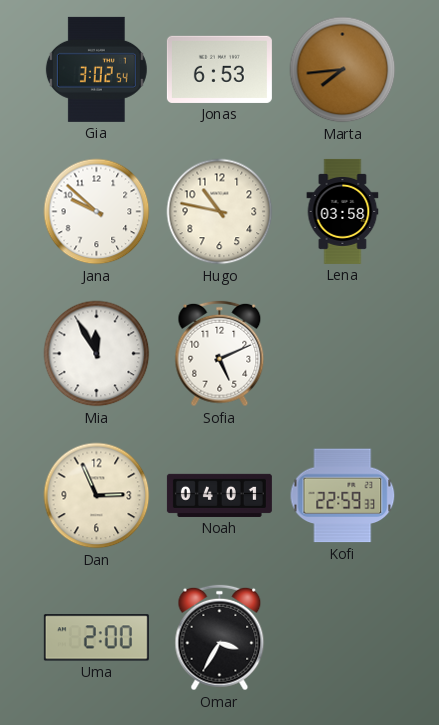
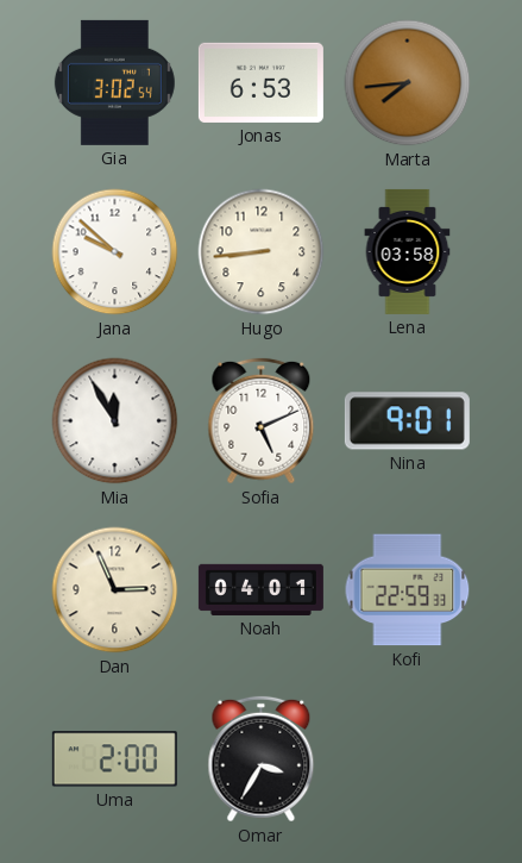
Hugo: 10:47 -> 8:44 (262, 252)
Nina: none -> 9:01 (407, 421)
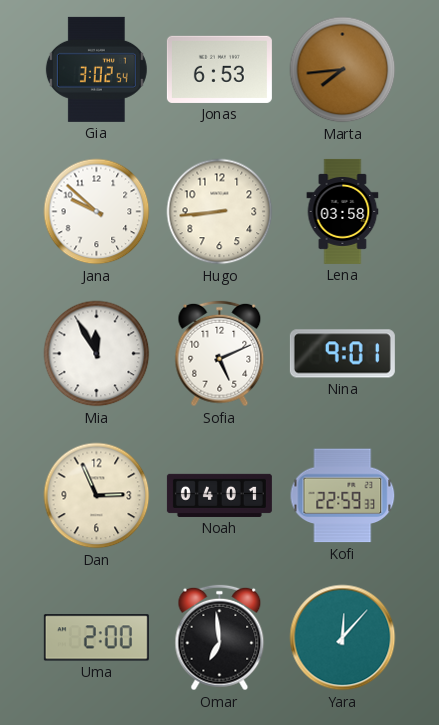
Omar: 3:35 -> 6:59 (220, 638)
Yara: none -> 12:07 (343, 638)
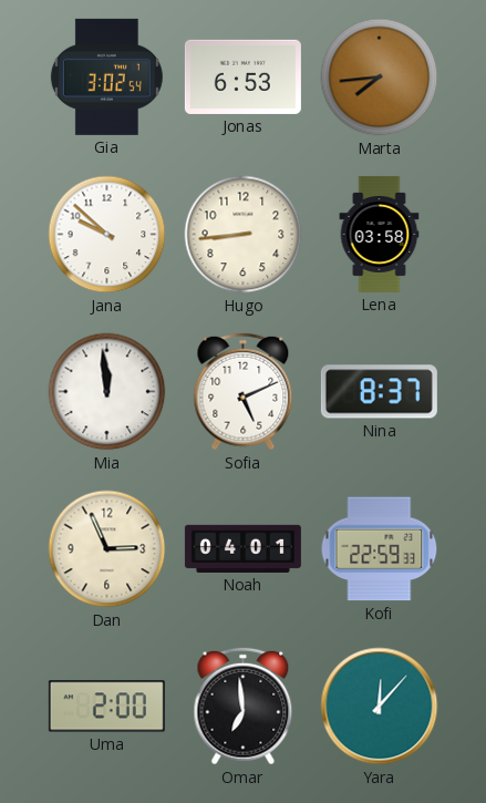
Mia: 11:55 -> 11:59 (107, 392)
Nina: 9:01 -> 8:37 (379, 392)
